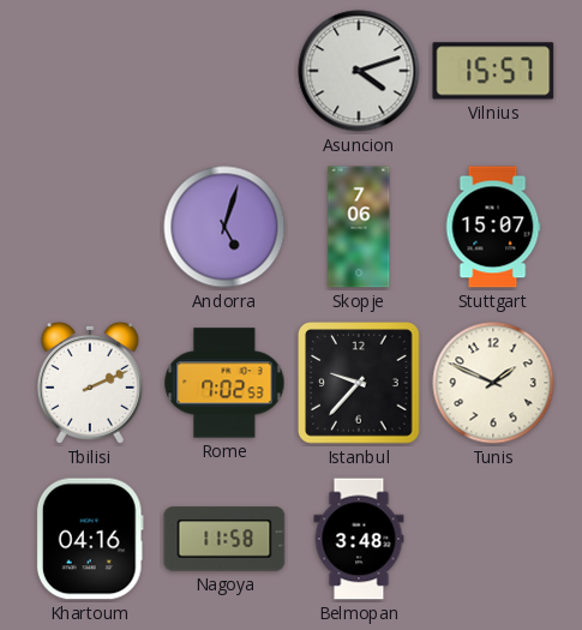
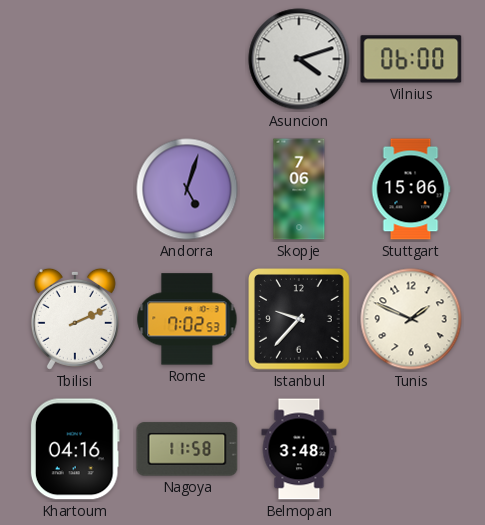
Vilnius: 15:57 -> 06:00 (411, 59)
Stuttgart: 15:07 -> 15:06 (411, 189)
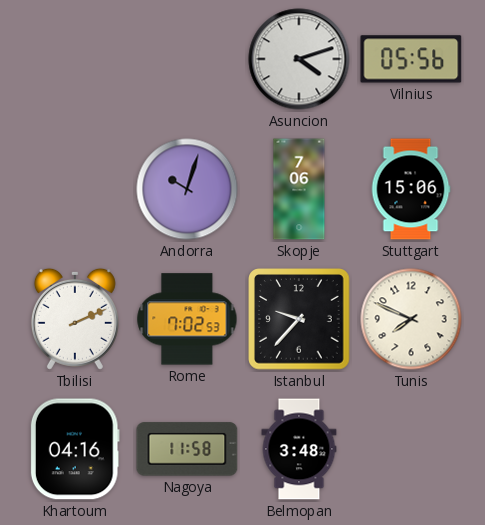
Vilnius: 06:00 -> 05:56 (411, 59)
Andorra: 5:03 -> 10:03 (187, 189)
Tunis: 1:49 -> 7:49 (411, 319)
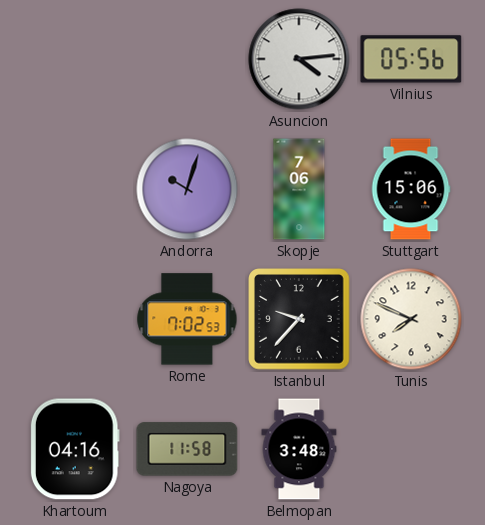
Asuncion: 4:12 -> 4:14 (299, 59)
Tbilisi: 2:11 -> none (75, 319)
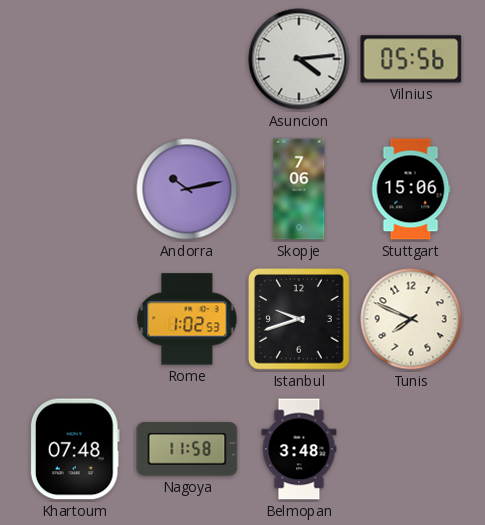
Andorra: 10:03 -> 10:13 (187, 189)
Rome: 7:02 -> 1:02 (187, 319)
Istanbul: 9:37 -> 9:42 (299, 319)
Khartoum: 04:16 -> 07:48 (75, 449)
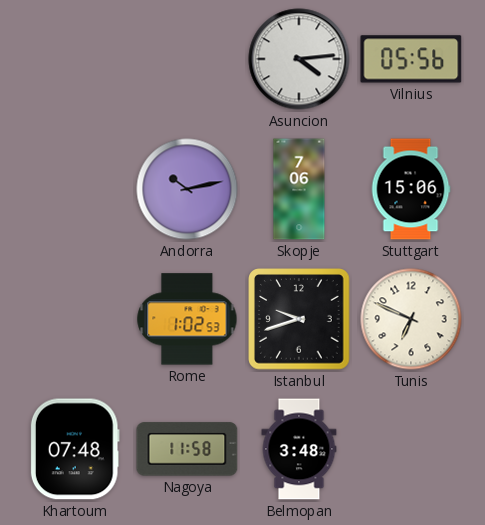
Tunis: 7:49 -> 6:49 (411, 319)
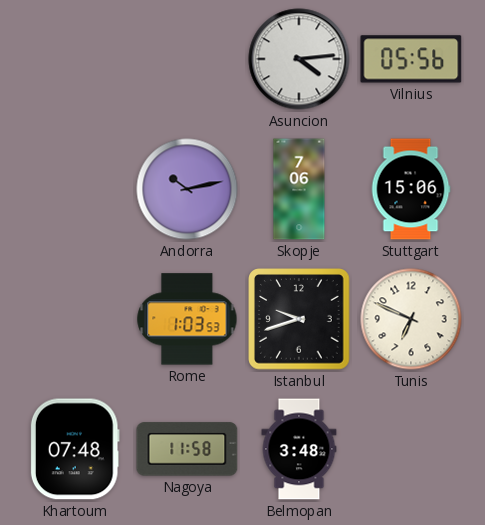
Rome: 1:02 -> 1:03 (187, 319)
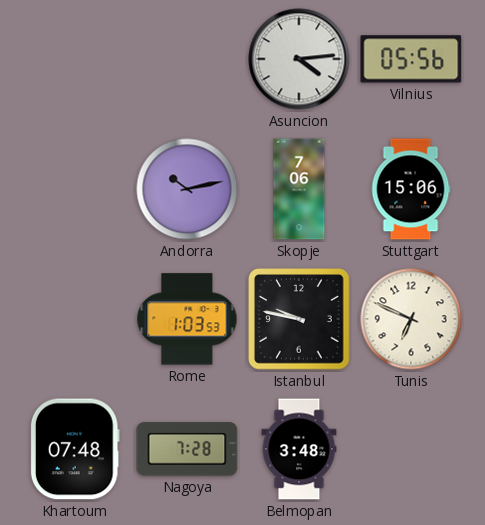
Istanbul: 9:42 -> 9:47 (299, 319)
Nagoya: 11:58 -> 7:28 (187, 449)
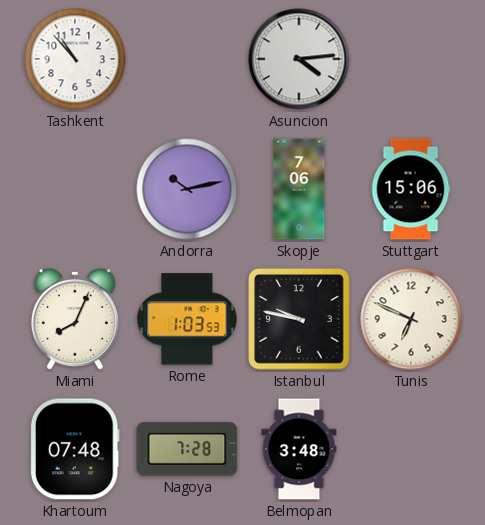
Tashkent: none -> 10:53 (75, 59)
Vilnius: 05:56 -> none (411, 59)
Miami: none -> 8:04 (75, 319)
